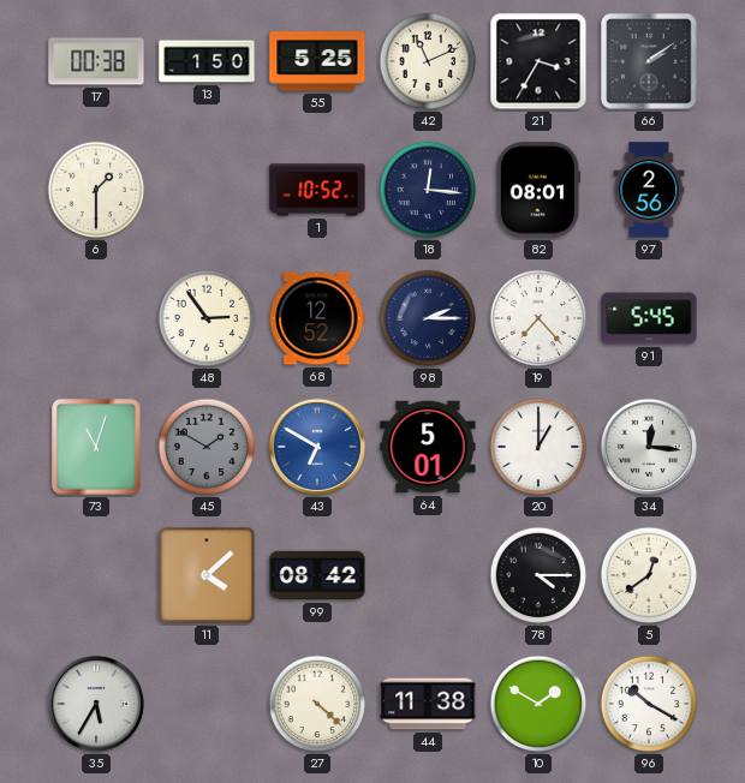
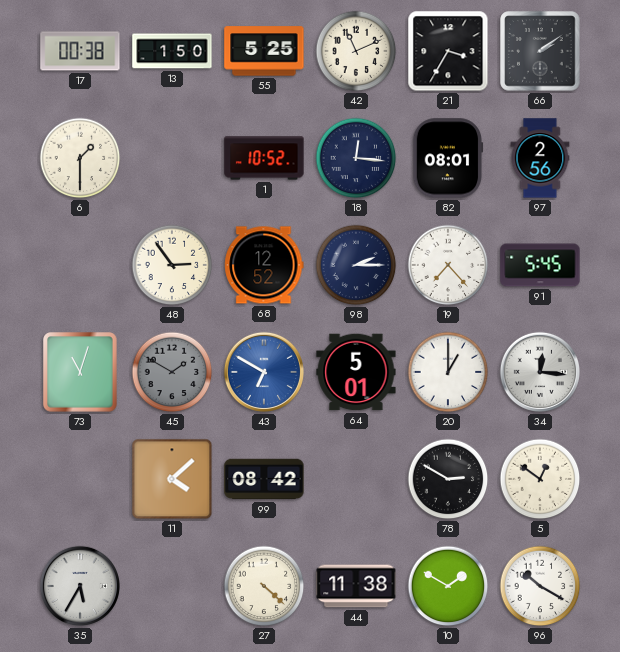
78: 4:15 -> 2:50 (448, 479)
5: 12:39 -> 12:51 (540, 479)
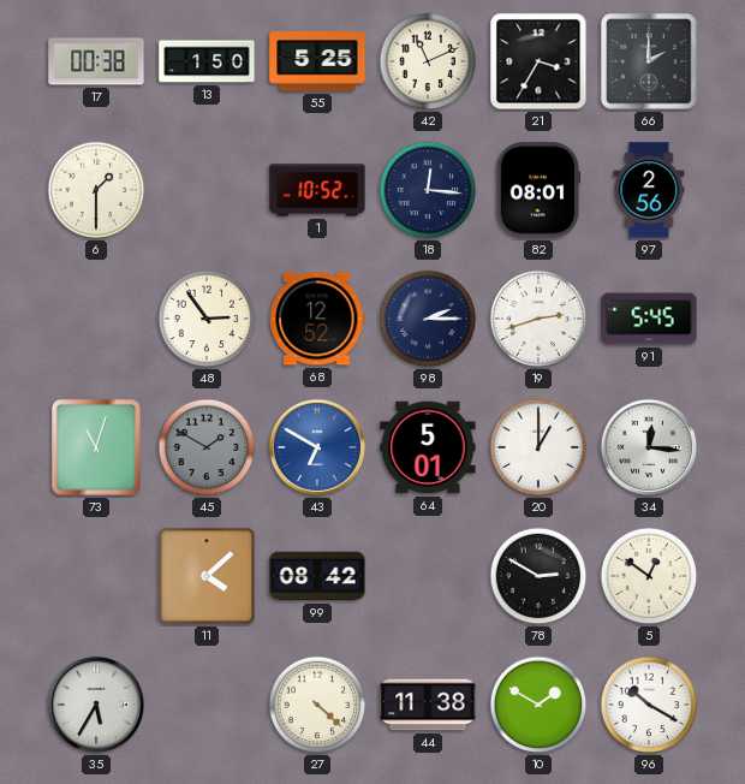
66: 2:09 -> 2:00 (649, 61)
19: 7:23 -> 2:42 (538, 319)
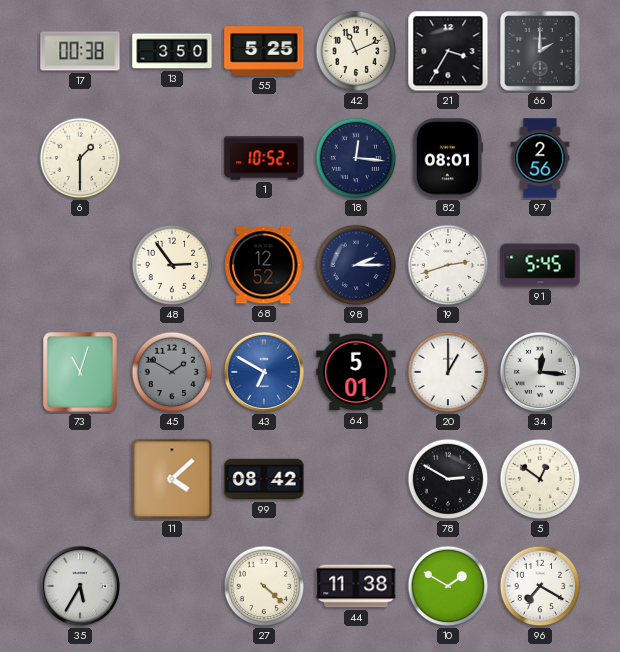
13: 1:50 -> 3:50 (172, 51)
96: 10:20 -> 7:20 (540, 586)
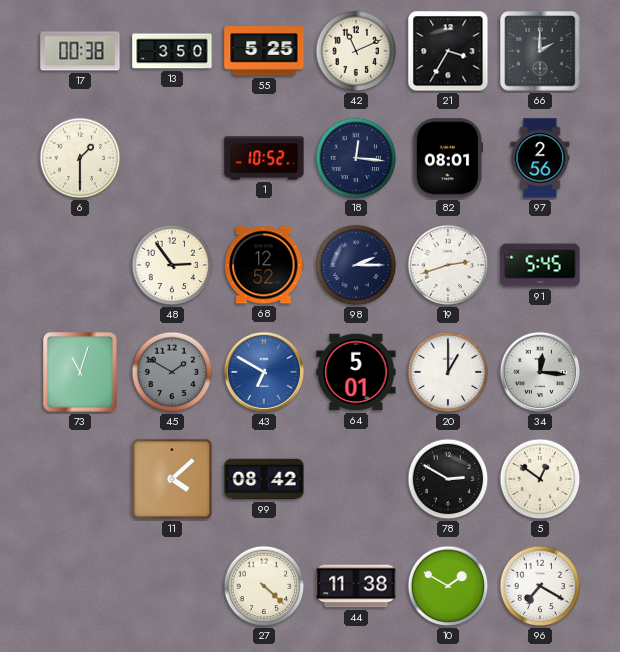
35: 5:35 -> none (80, 586)
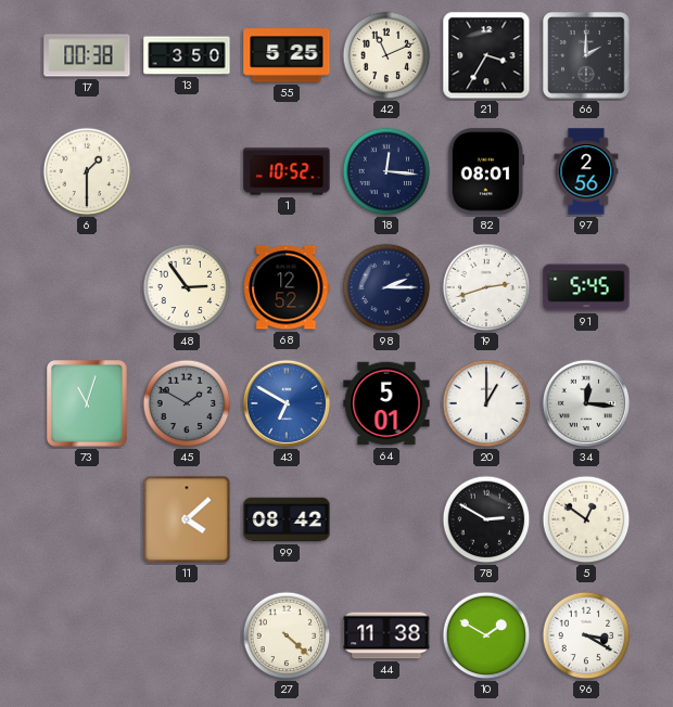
96: 7:20 -> 3:20 (586, 635)
